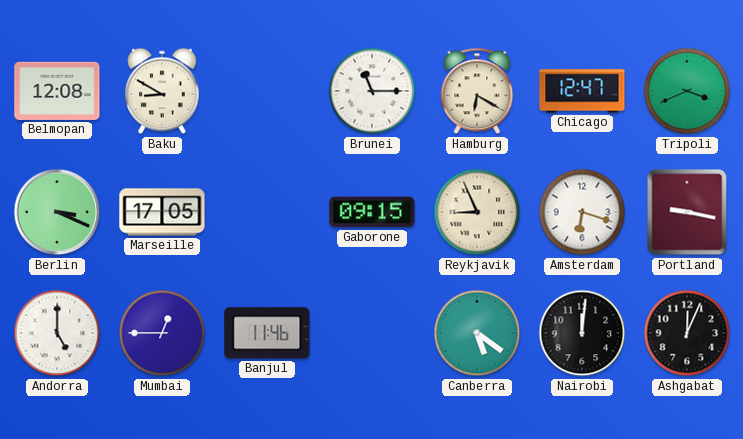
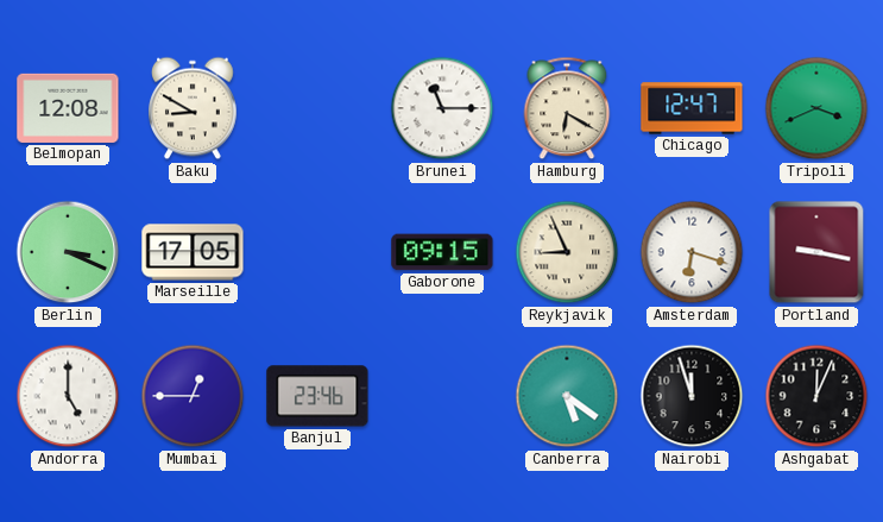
Banjul: 11:46 -> 23:46 (317, 396)
Nairobi: 12:01 -> 11:57 (692, 396)
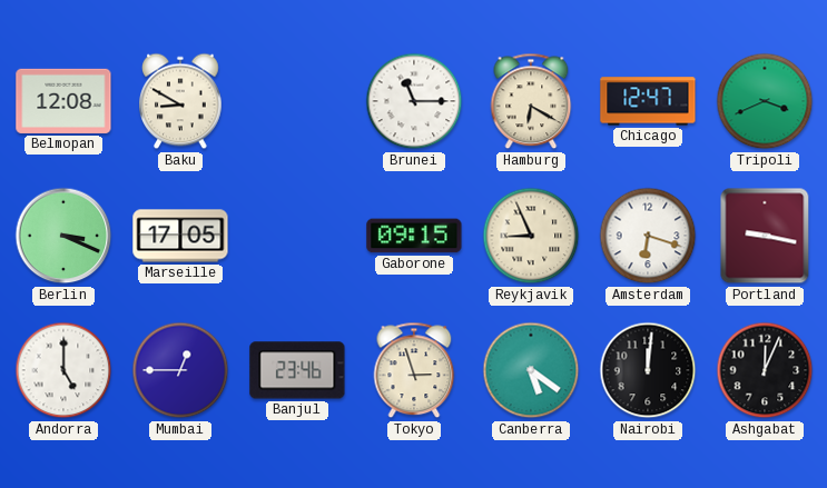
Tokyo: none -> 2:57 (414, 370)
Nairobi: 11:57 -> 12:01 (648, 370)
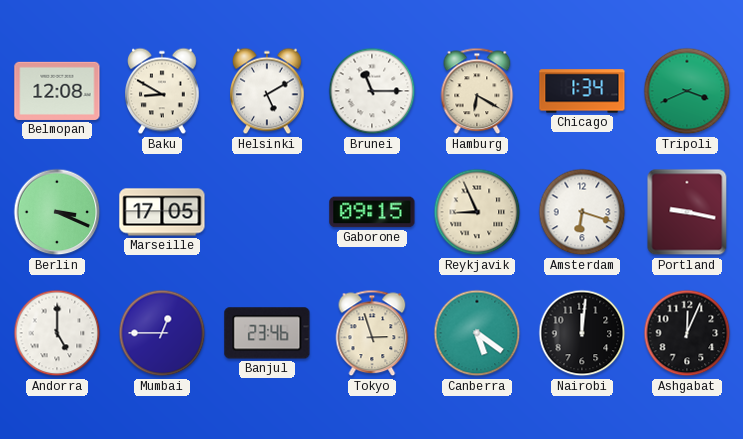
Helsinki: none -> 5:10 (268, 91)
Chicago: 12:47 -> 1:34 (582, 91)
